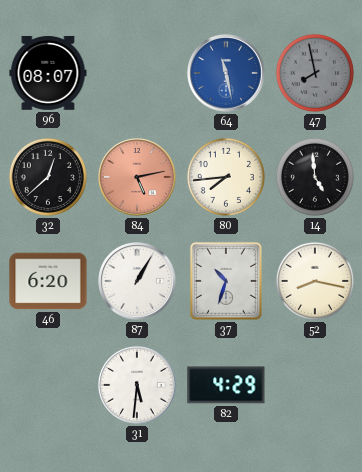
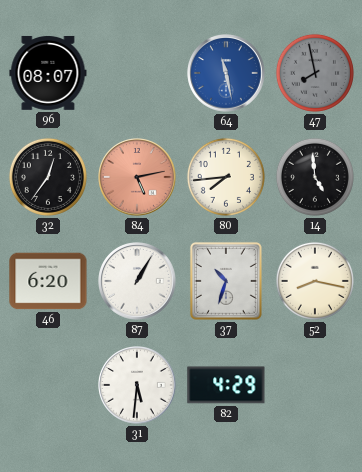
32: 12:38 -> 12:36 (48, 177)
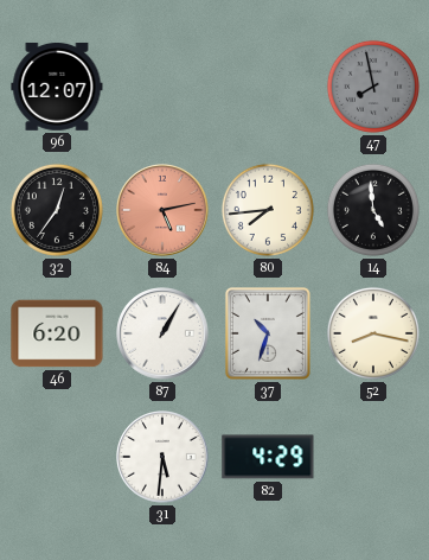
96: 08:07 -> 12:07 (57, 87)
64: 11:28 -> none (226, 73)
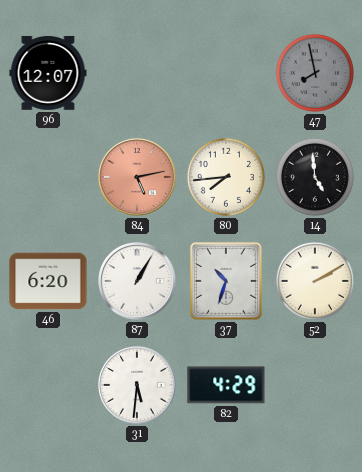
32: 12:36 -> none (57, 210)
52: 8:17 -> 2:10 (315, 281)
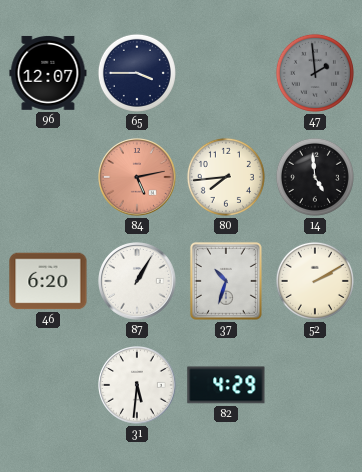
65: none -> 3:45 (137, 73)
47: 7:58 -> 1:59 (315, 73)
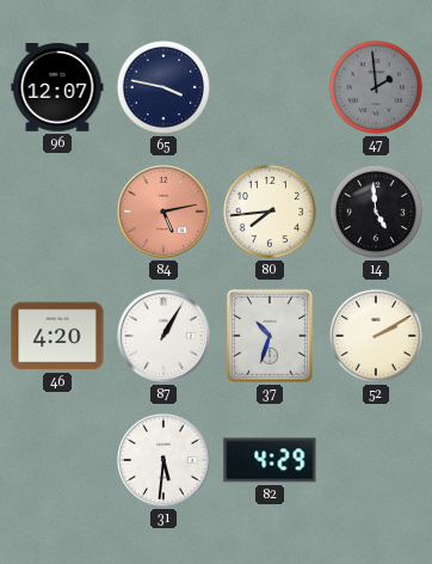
65: 3:45 -> 3:47 (163, 87)
46: 6:20 -> 4:20 (57, 336)
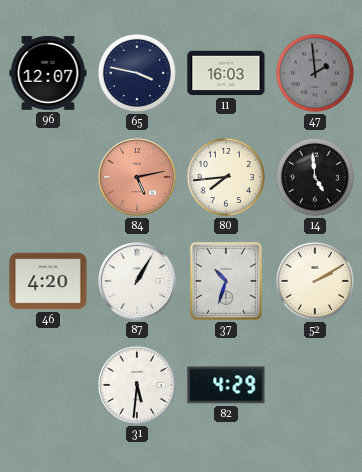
11: none -> 16:03 (226, 73)
